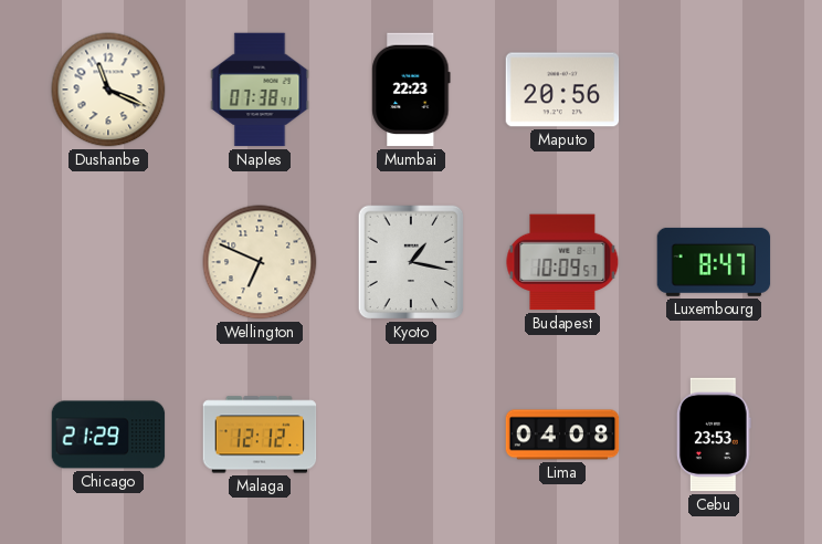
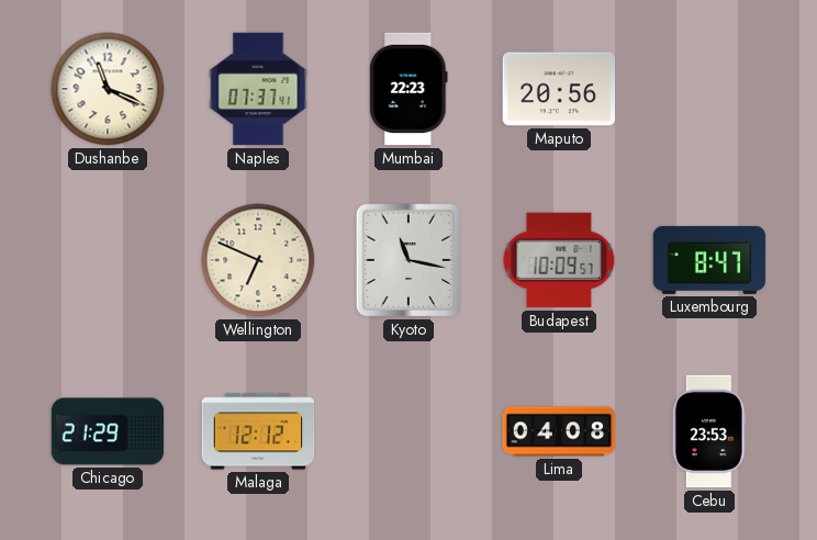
Naples: 07:38 -> 07:37 (258, 89)
Kyoto: 1:17 -> 11:17 (408, 260)
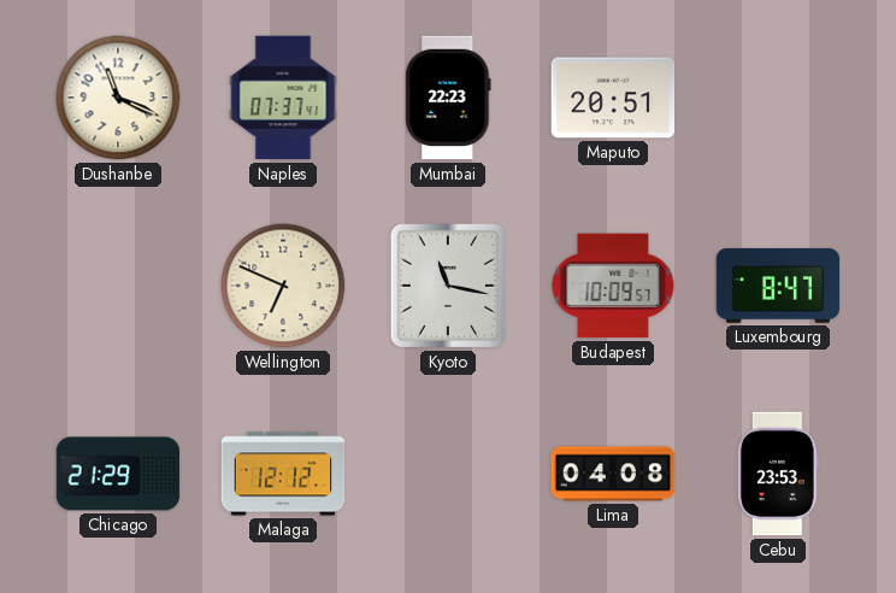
Maputo: 20:56 -> 20:51 (613, 98)
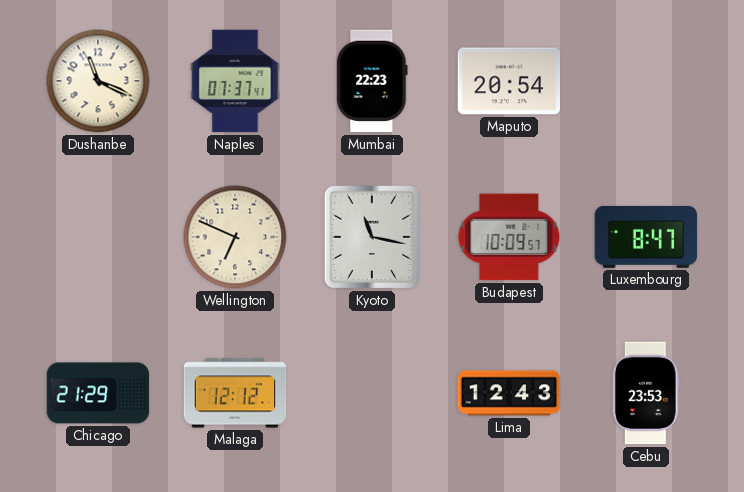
Maputo: 20:51 -> 20:54 (509, 81)
Lima: 04:08 -> 12:43 (509, 393)
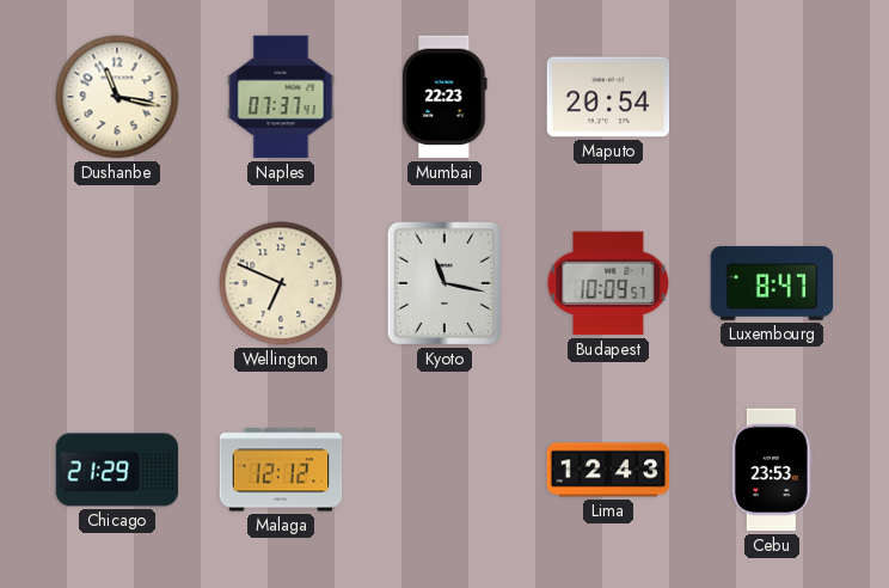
Dushanbe: 11:19 -> 11:17 (117, 97)
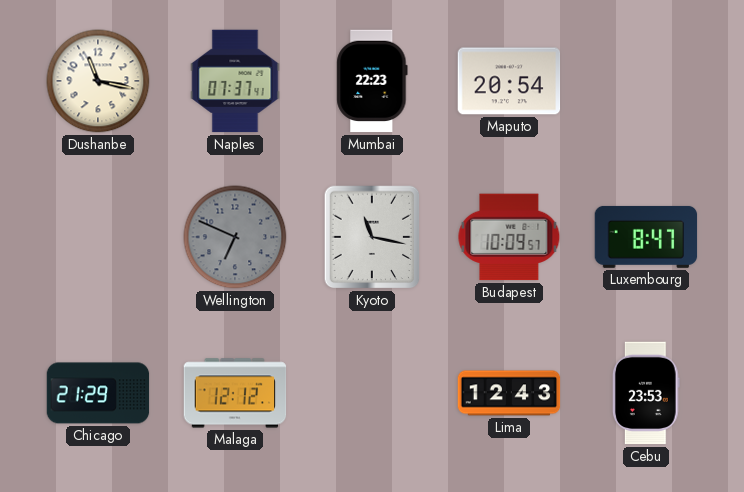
Wellington dial: cream -> grey (235, 237)
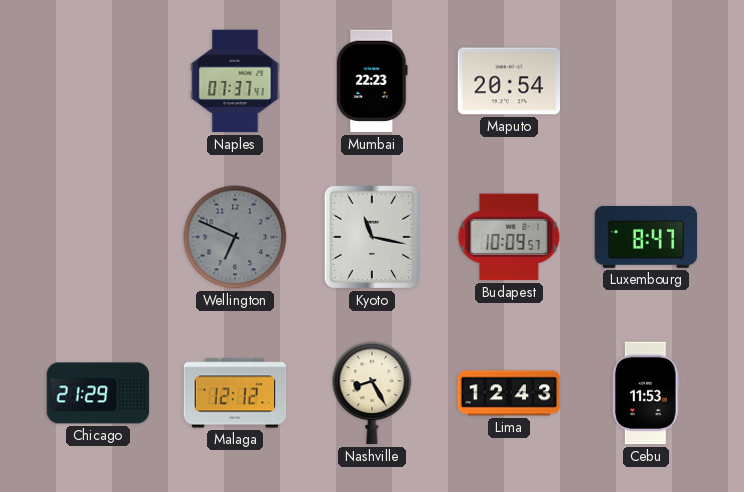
Dushanbe: 11:17 -> none (98, 81)
Nashville: none -> 8:25 (372, 393)
Cebu: 23:53 -> 11:53 (646, 393)
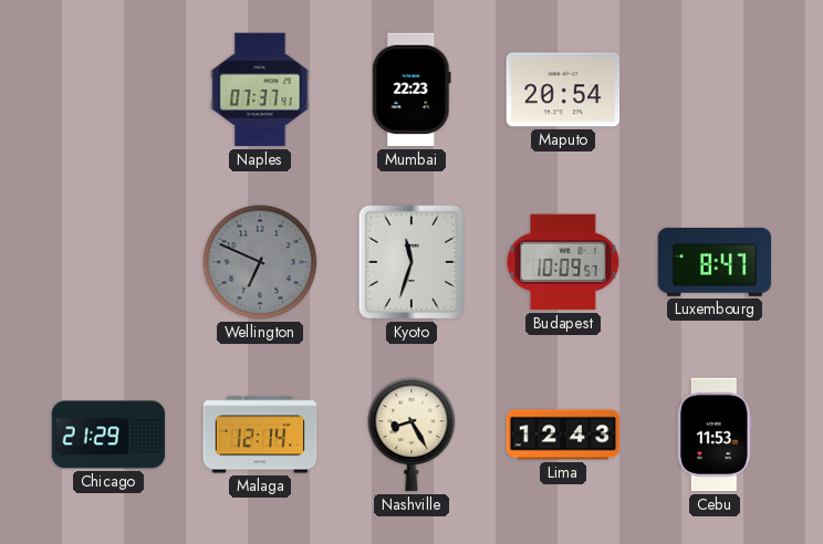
Kyoto: 11:17 -> 11:33 (411, 262)
Malaga: 12:12 -> 12:14 (260, 435)
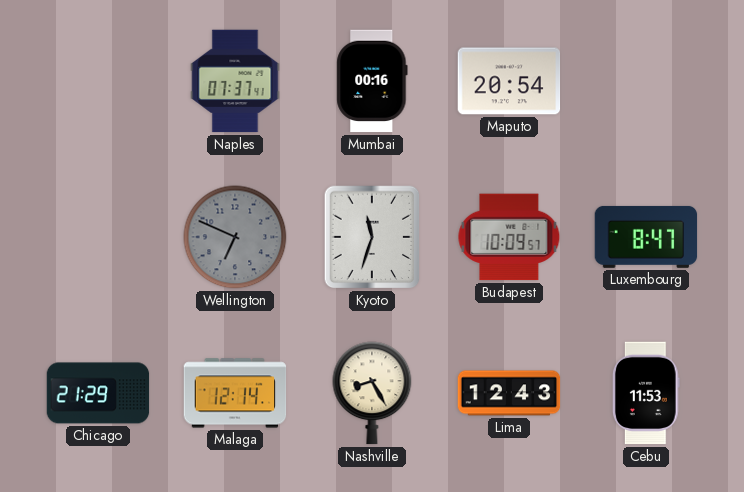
Mumbai: 22:23 -> 00:16 (372, 81)
